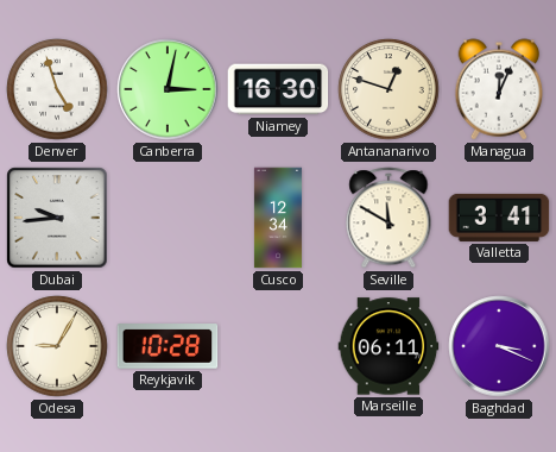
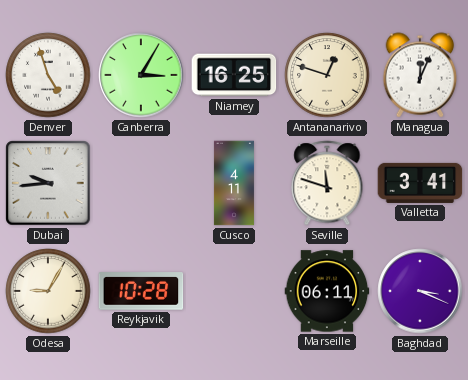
Canberra: 3:02 -> 3:05 (141, 75)
Niamey: 16:30 -> 16:25 (234, 75)
Cusco: 12:34 -> 4:11 (234, 183)
Seville: 11:50 -> 11:48 (327, 183)
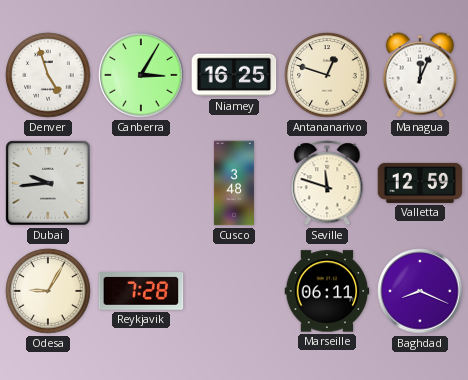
Cusco: 4:11 -> 3:48 (234, 183)
Valletta: 3:41 -> 12:59 (420, 183)
Reykjavik: 10:28 -> 7:28 (141, 291)
Baghdad: 3:19 -> 8:19 (420, 291)
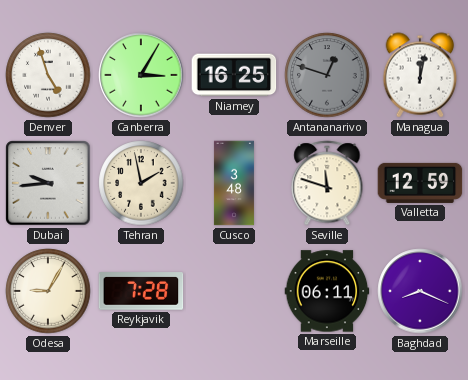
Antananarivo dial: cream -> grey (327, 75)
Managua: 12:04 -> 12:02 (420, 75)
Tehran: none -> 1:58 (141, 183)
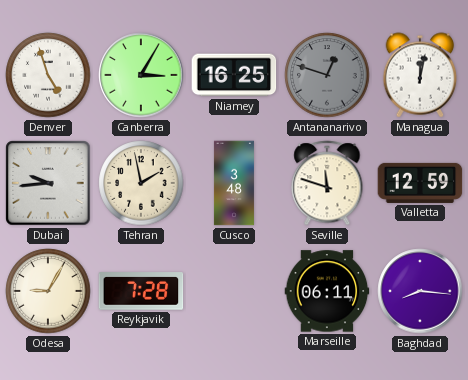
Baghdad: 8:19 -> 8:16 (420, 291)
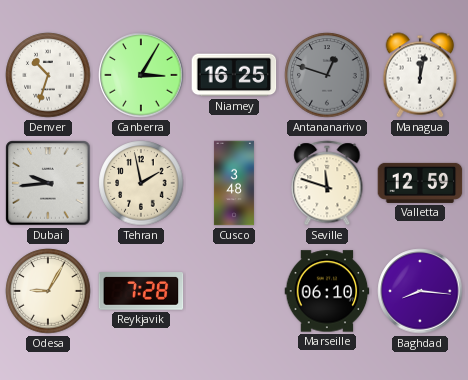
Denver: 4:57 -> 10:33 (48, 75)
Marseille: 06:11 -> 06:10 (327, 291)
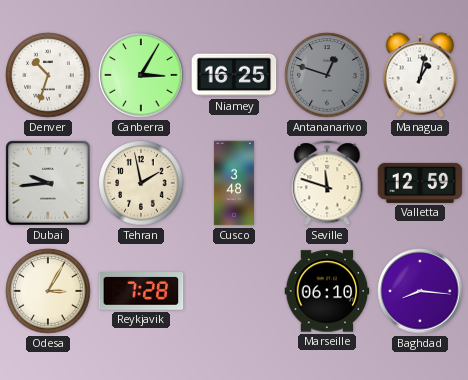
Managua: 12:02 -> 1:02 (420, 75)
Odesa: 9:05 -> 3:05 (48, 291)
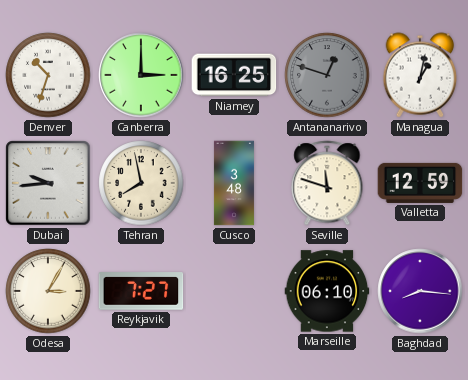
Canberra: 3:05 -> 3:00 (141, 75)
Tehran: 1:58 -> 7:58 (141, 183)
Reykjavik: 7:28 -> 7:27 (141, 291)
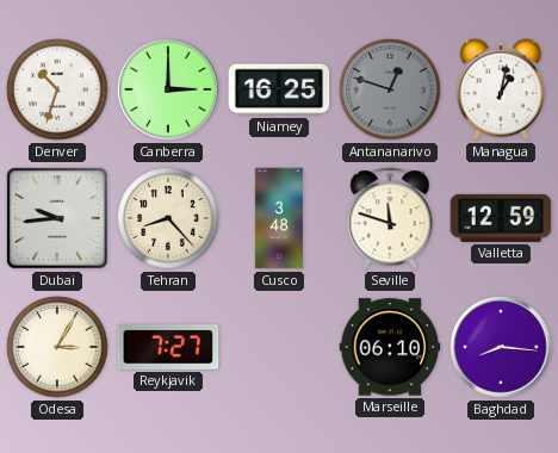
Tehran: 7:58 -> 8:23 (168, 218)
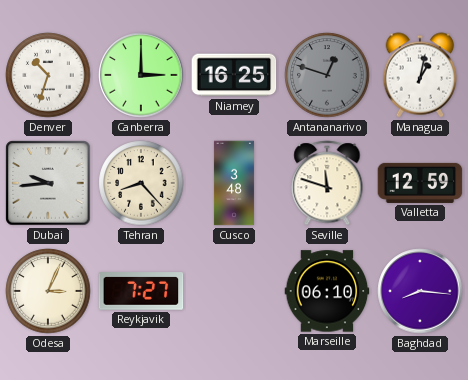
Odesa: 3:05 -> 3:04 (48, 291)
